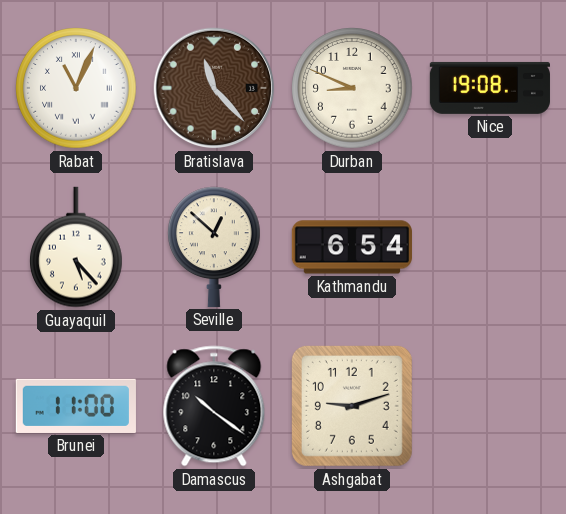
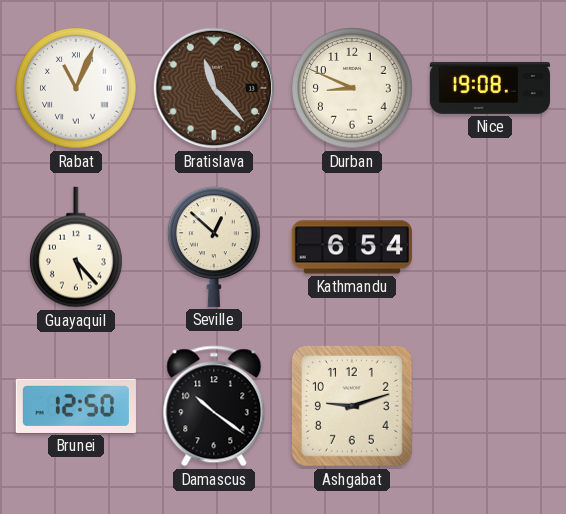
Brunei: 11:00 -> 12:50 (76, 406)
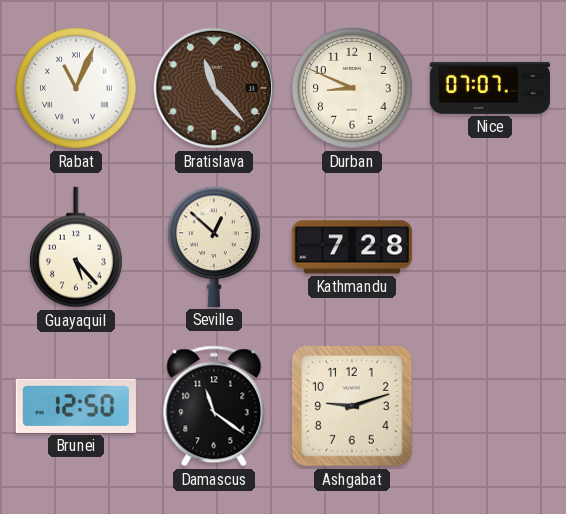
Nice: 19:08 -> 07:07 (490, 88)
Kathmandu: 6:54 -> 7:28 (352, 247)
Damascus: 10:21 -> 11:21 (214, 406)
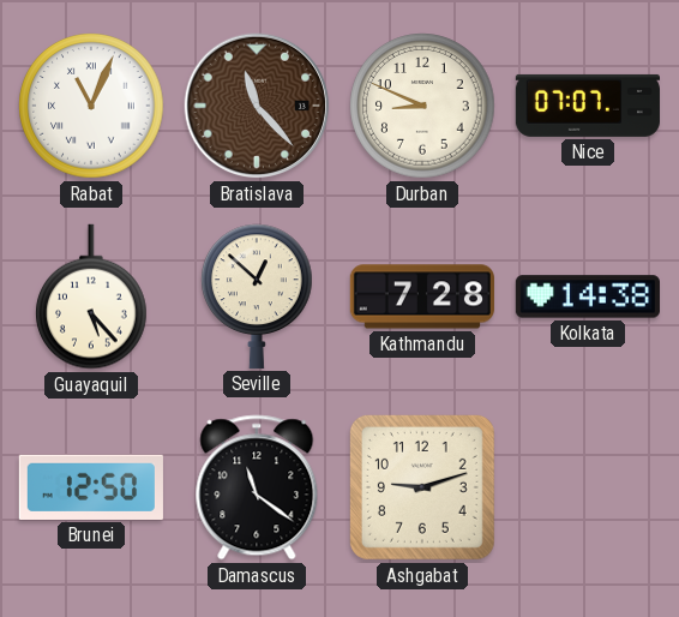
Kolkata: none -> 14:38 (588, 296)
